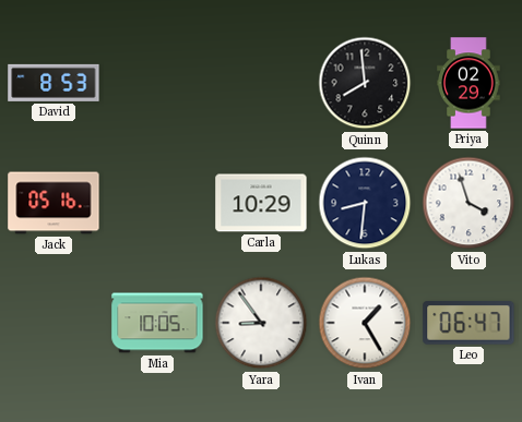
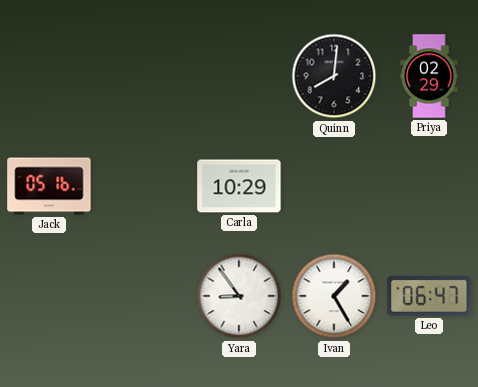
David: 8:53 -> none (54, 83)
Quinn: 7:59 -> 8:01 (334, 76)
Lukas: 8:31 -> none (365, 203)
Vito: 3:57 -> none (468, 203)
Mia: 10:05 -> none (157, 323)
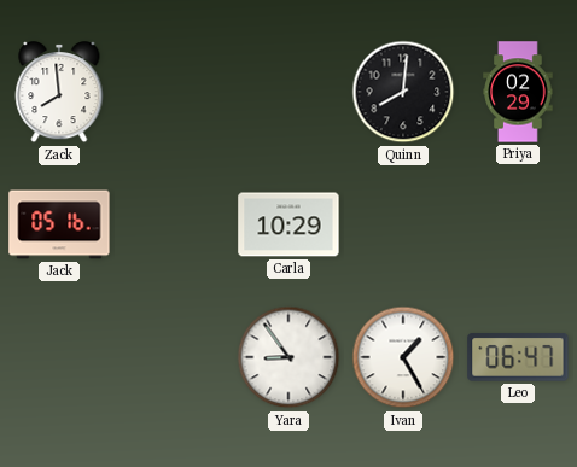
Zack: none -> 7:59 (59, 93)
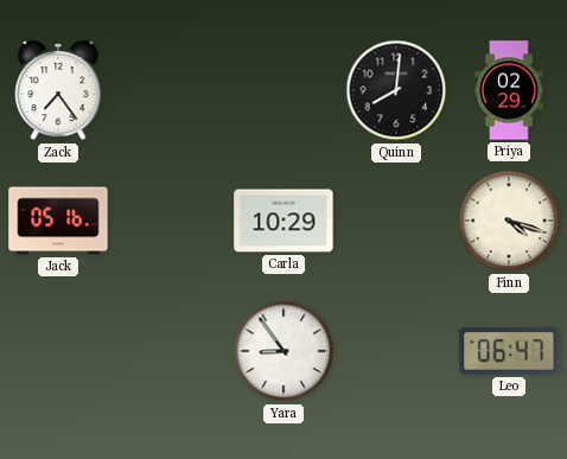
Zack: 7:59 -> 7:24 (58, 91)
Finn: none -> 4:18 (509, 221)
Ivan: 1:25 -> none (403, 357)
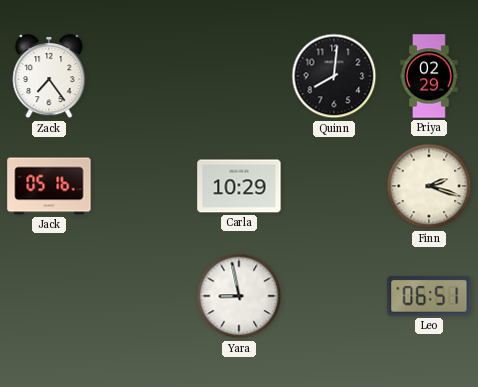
Finn: 4:18 -> 2:18 (429, 186)
Yara: 8:54 -> 8:58 (239, 296)
Leo: 06:47 -> 06:51 (429, 296)
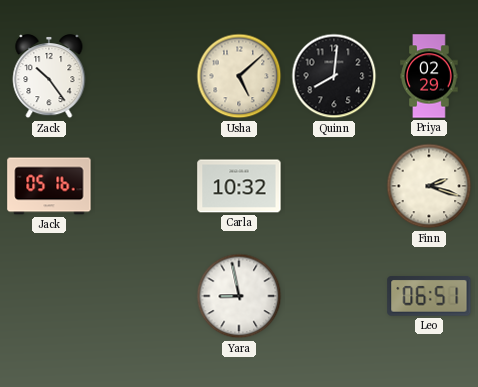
Zack: 7:24 -> 10:24 (49, 77)
Usha: none -> 5:08 (239, 76)
Carla: 10:29 -> 10:32 (239, 186)
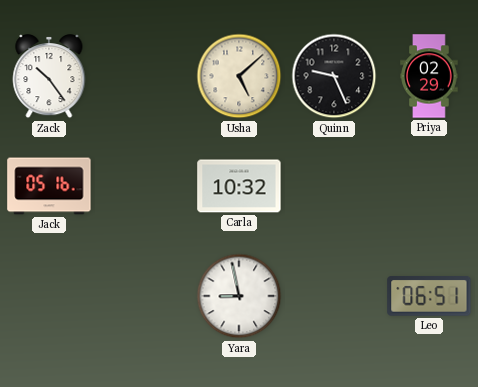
Quinn: 8:01 -> 9:26 (334, 76)
Finn: 2:18 -> none (429, 186)
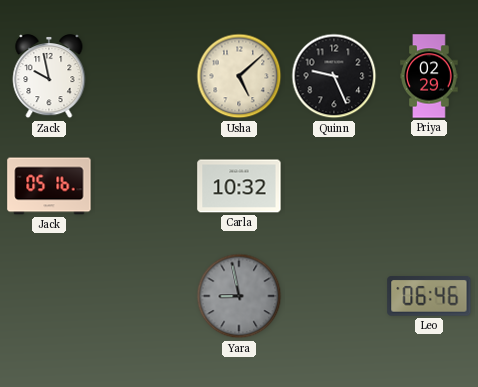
Zack: 10:24 -> 9:58 (49, 77)
Yara dial: white -> grey (239, 296)
Leo: 06:51 -> 06:46 (429, 296)
